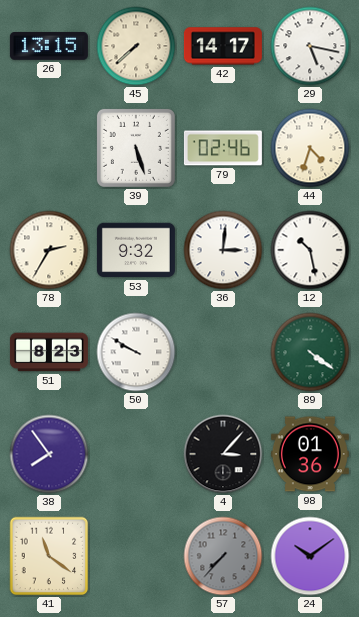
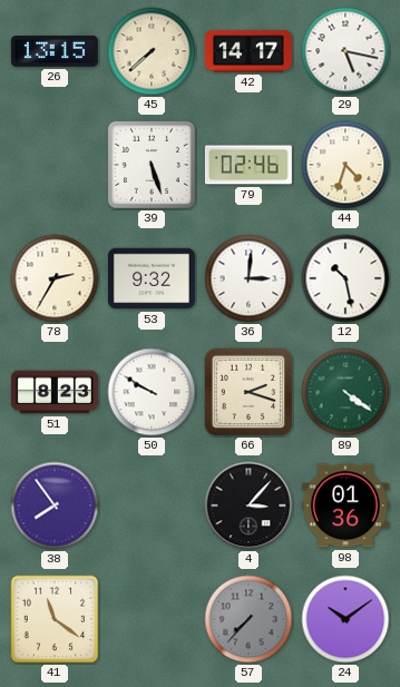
66: none -> 2:18 (248, 392)
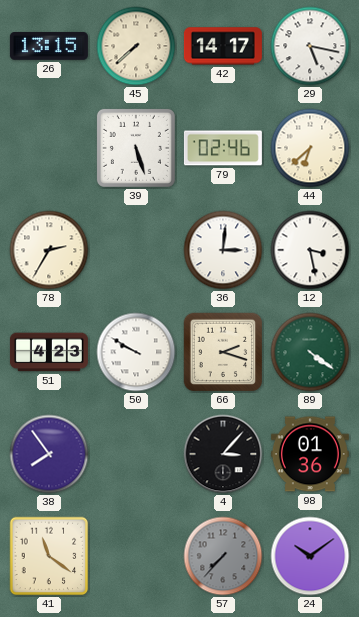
44: 4:33 -> 6:38 (310, 148)
53: 9:32 -> none (152, 278)
12: 10:28 -> 3:28 (310, 250)
51: 8:23 -> 4:23 (49, 352)
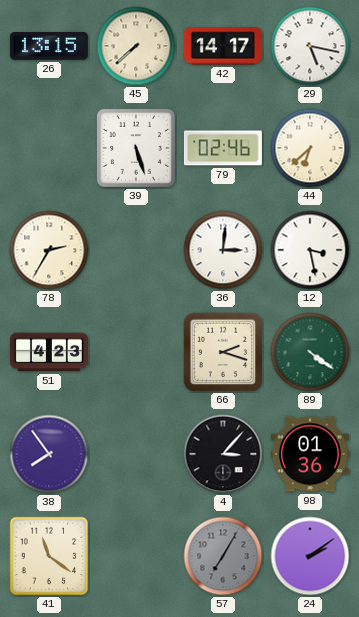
50: 9:50 -> none (136, 352)
57: 7:37 -> 7:05 (223, 556)
24: 10:09 -> 2:09 (310, 556)
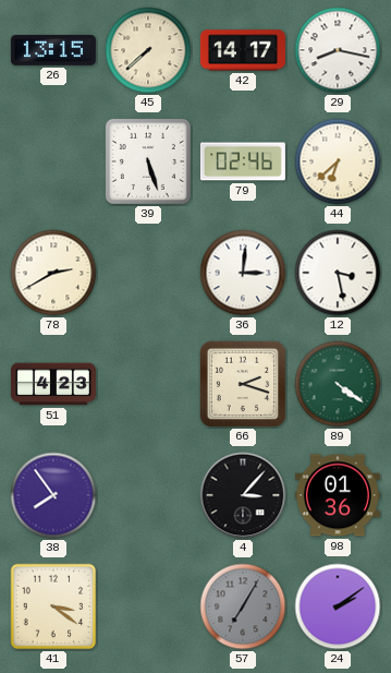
29: 5:17 -> 8:17 (338, 50)
78: 2:35 -> 2:40 (53, 273)
41: 11:21 -> 3:21 (53, 606)
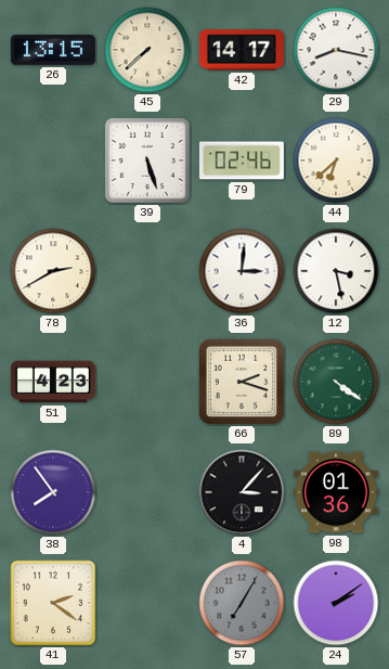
41: 3:21 -> 2:21 (53, 603)
